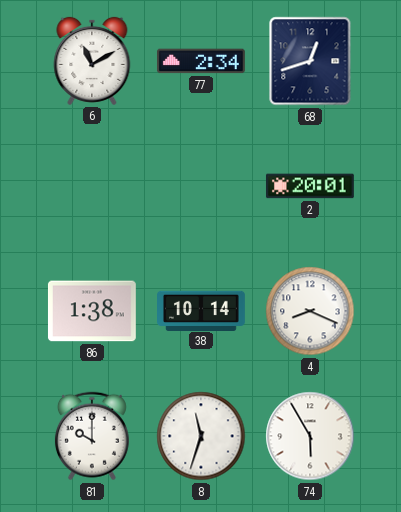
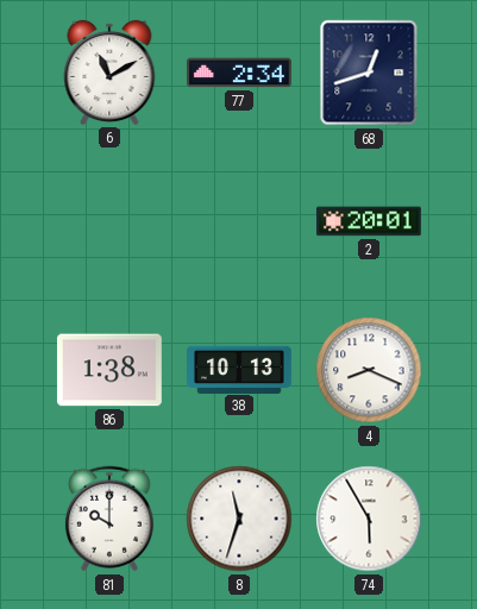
38: 10:14 -> 10:13 (240, 369)
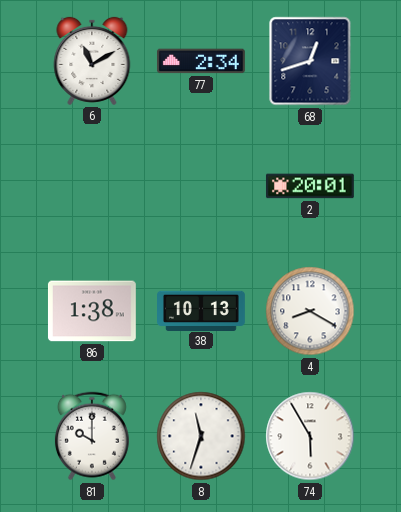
4: 8:19 -> 8:20 (310, 311)
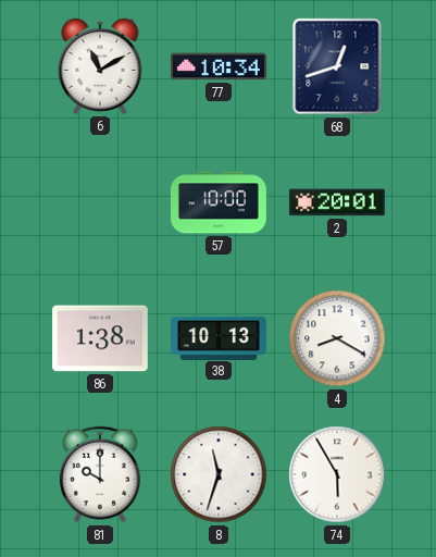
77: 2:34 -> 10:34 (219, 66)
57: none -> 10:00 (220, 202)
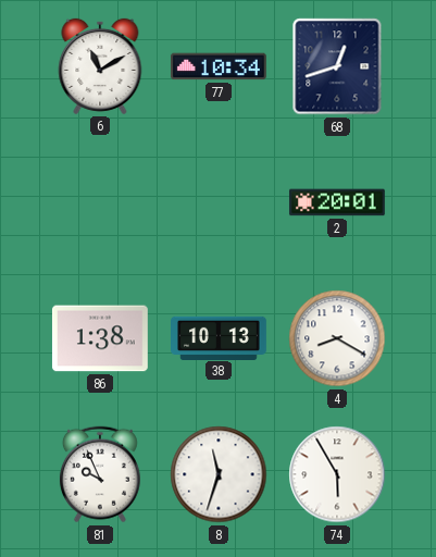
57: 10:00 -> none (220, 202)
81: 10:00 -> 9:56 (100, 474)
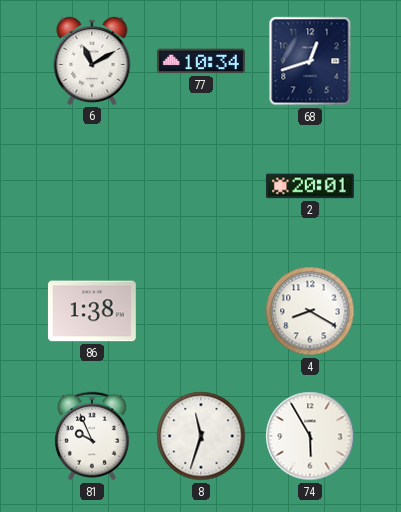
38: 10:13 -> none (220, 337)
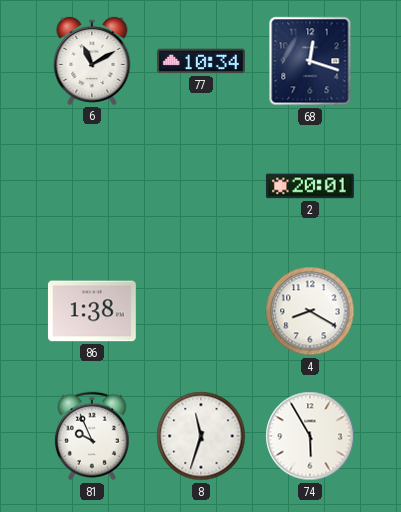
68: 12:42 -> 12:18 (310, 61)
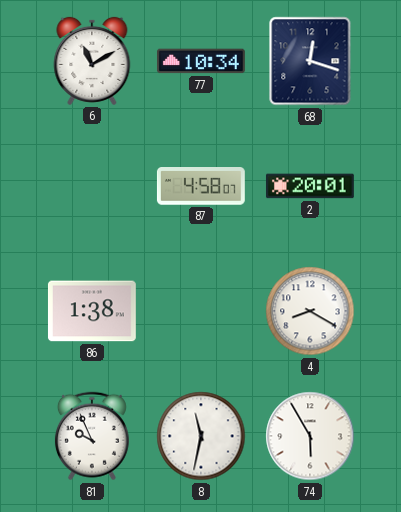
87: none -> 4:58 (201, 186)
8: 11:33 -> 11:32 (201, 436)
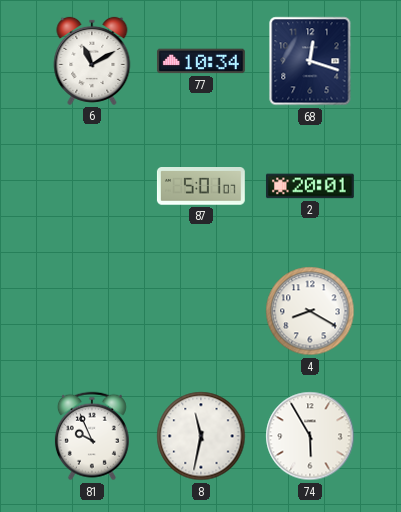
87: 4:58 -> 5:01 (201, 186)
86: 1:38 -> none (92, 311)
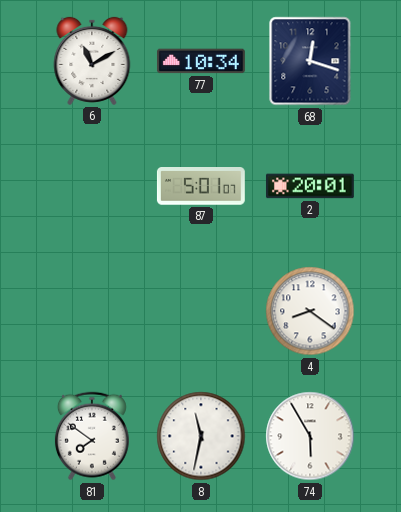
4: 8:20 -> 8:21 (310, 311)
81: 9:56 -> 7:51 (92, 436)
